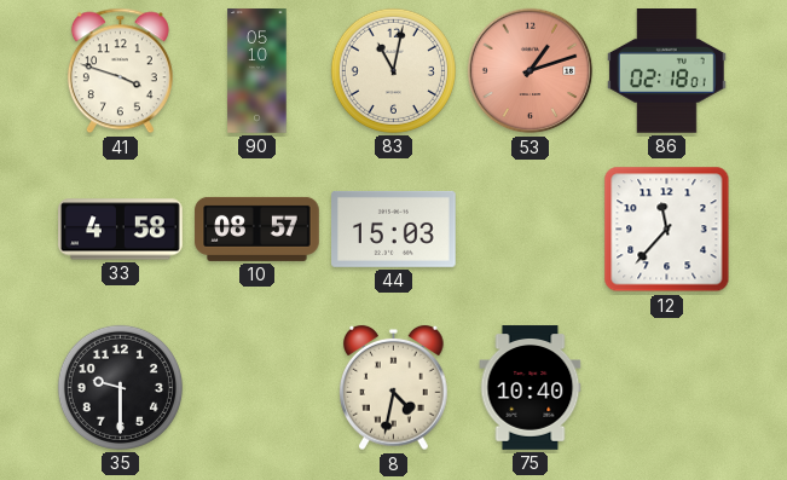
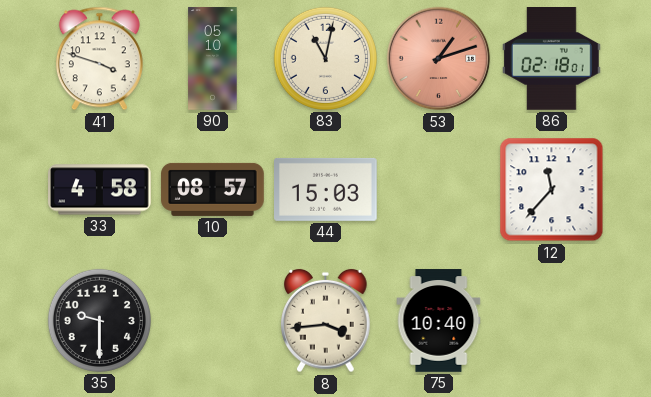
8: 4:32 -> 3:44 (326, 321)
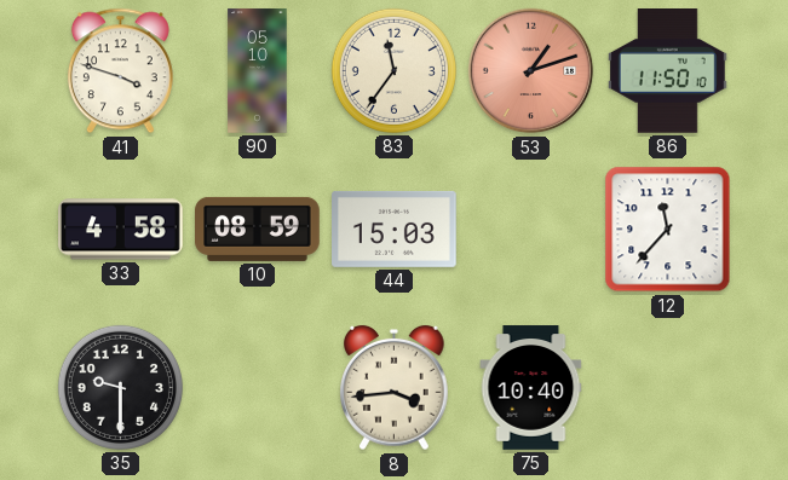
83: 11:02 -> 11:36 (393, 70)
86: 02:18 -> 11:50 (667, 71)
10: 08:57 -> 08:59 (258, 229)
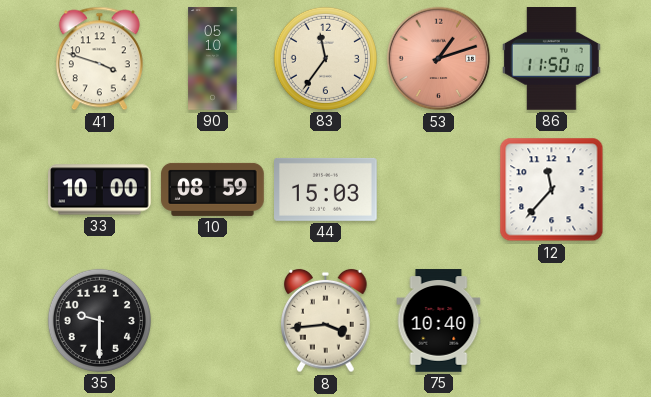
33: 4:58 -> 10:00 (100, 190)
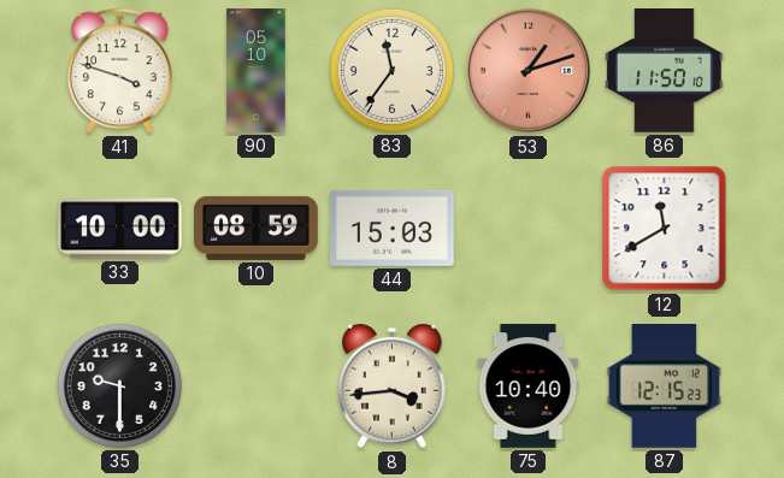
12: 11:37 -> 11:40 (665, 229)
87: none -> 12:15 (664, 386)
